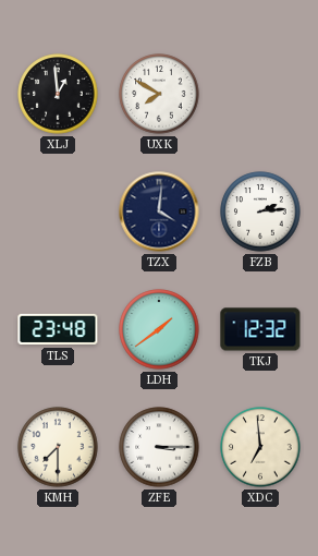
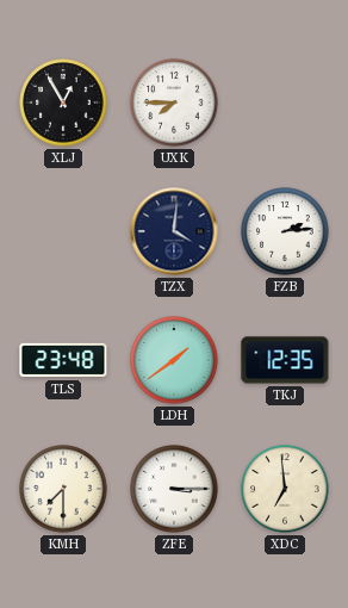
XLJ: 12:59 -> 12:55 (63, 103)
UXK: 7:50 -> 7:45 (174, 103)
TKJ: 12:32 -> 12:35 (285, 360)
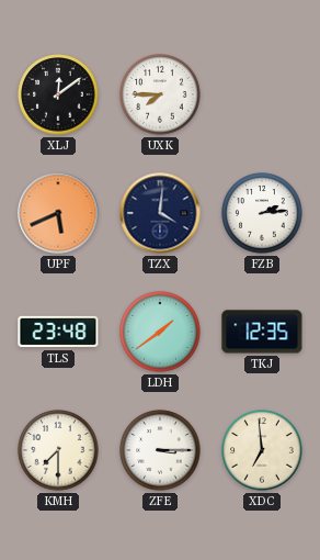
XLJ: 12:55 -> 12:09 (58, 94)
UPF: none -> 5:41 (58, 213)
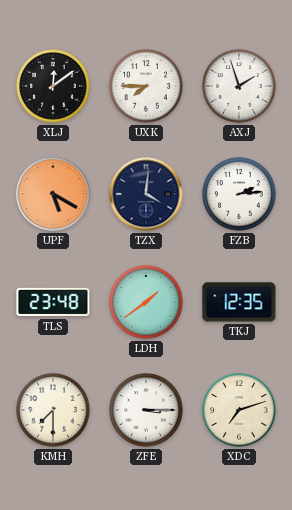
AXJ: none -> 1:57 (239, 86)
UPF: 5:41 -> 5:20 (53, 194)
XDC: 6:59 -> 7:12 (239, 410)
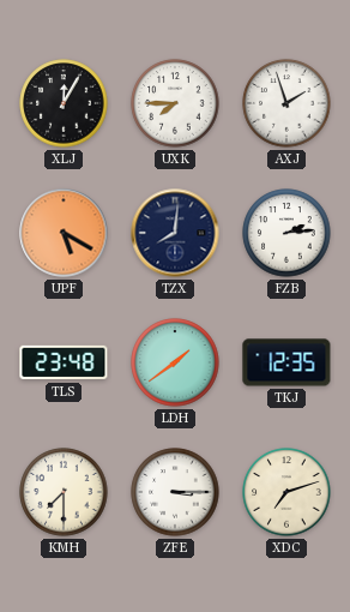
XLJ: 12:09 -> 12:05 (64, 103)
TZX: 4:01 -> 8:01 (175, 233)
